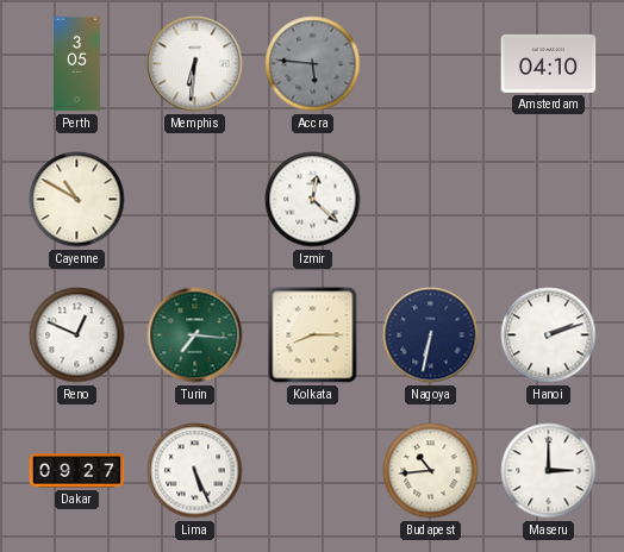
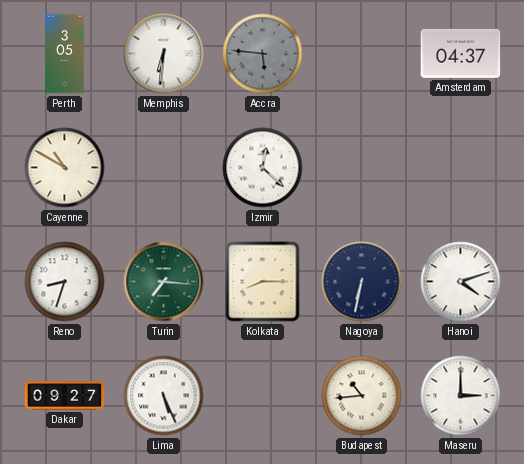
Amsterdam: 04:10 -> 04:37 (461, 53)
Reno: 12:49 -> 8:33 (65, 282)
Hanoi: 2:12 -> 4:12 (461, 282)
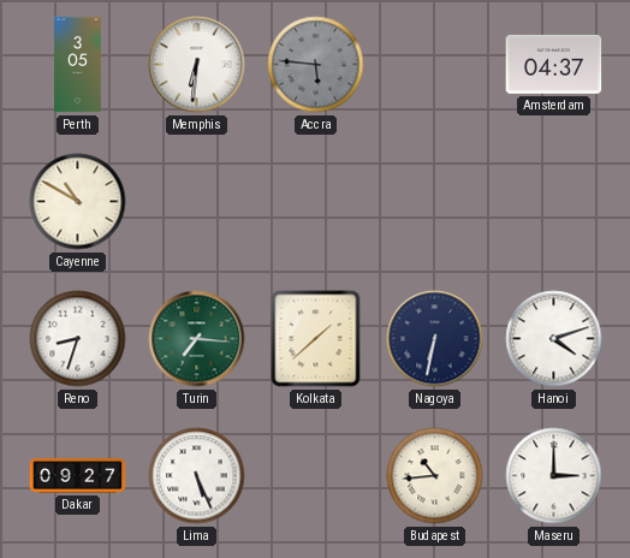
Izmir: 12:22 -> none (263, 168)
Kolkata: 8:15 -> 1:38 (316, 339)
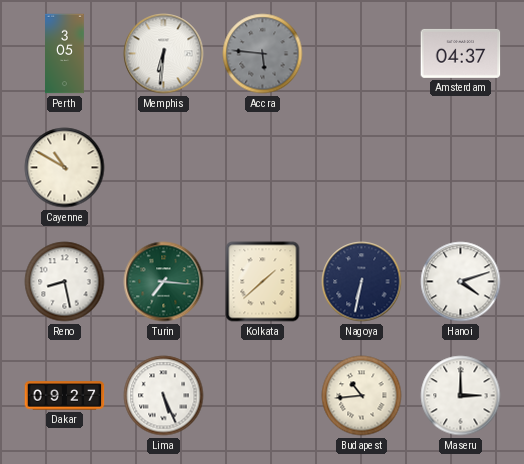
Reno: 8:33 -> 8:28 (65, 282)
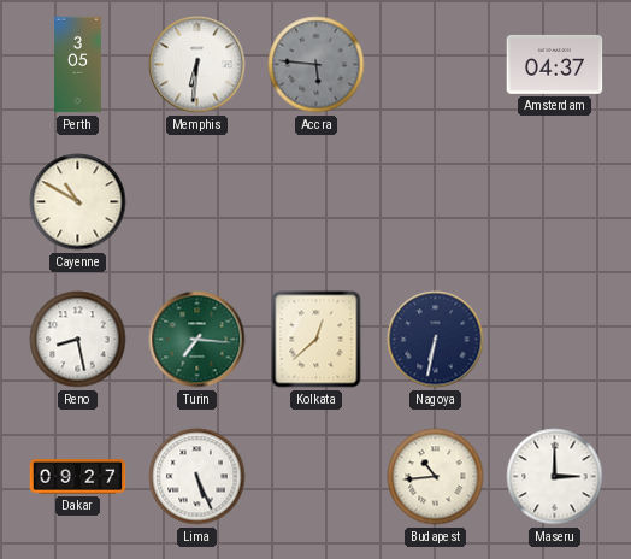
Kolkata: 1:38 -> 12:38 (317, 340)
Hanoi: 4:12 -> none (461, 282)
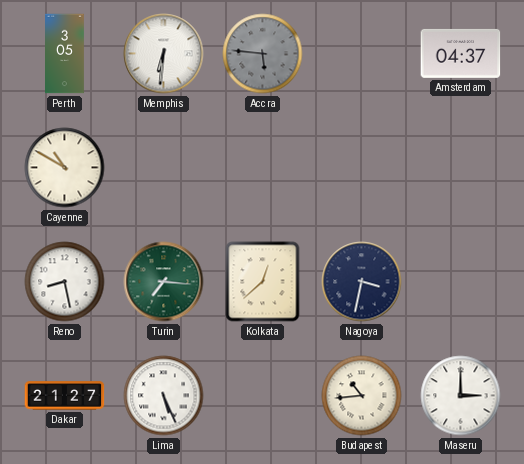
Nagoya: 6:32 -> 3:32 (362, 282)
Dakar: 09:27 -> 21:27 (65, 396)
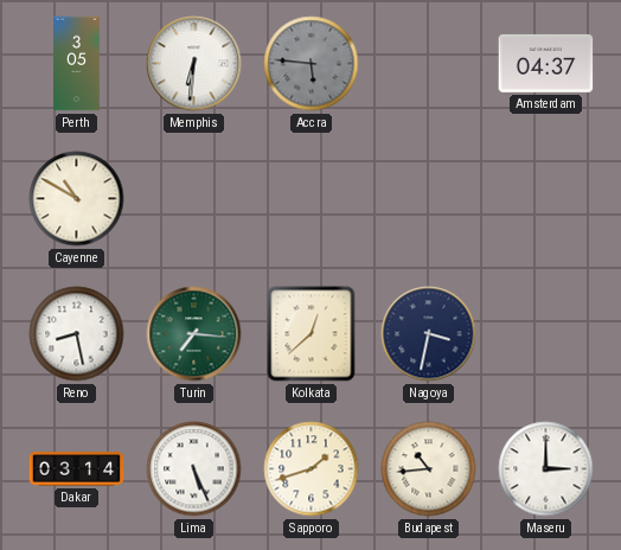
Dakar: 21:27 -> 03:14 (77, 469)
Sapporo: none -> 1:42 (312, 469)
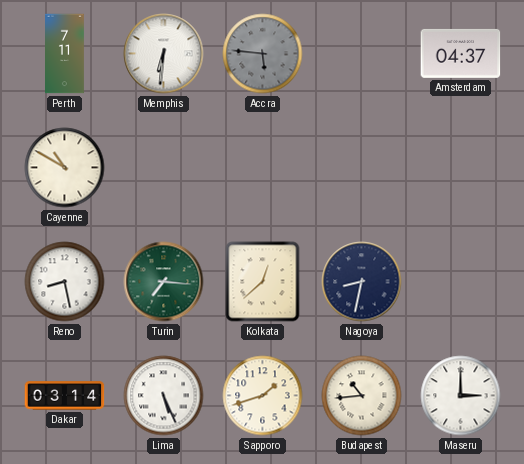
Perth: 3:05 -> 7:11 (65, 54)
Nagoya: 3:32 -> 8:32 (362, 282)
